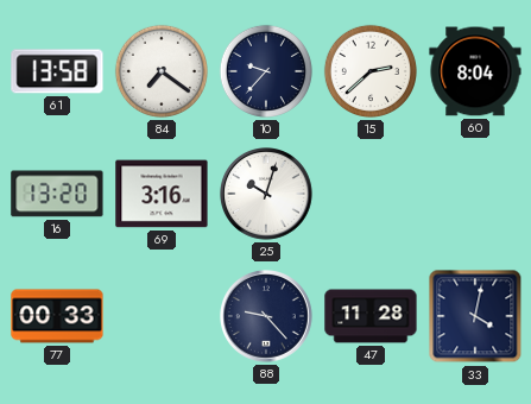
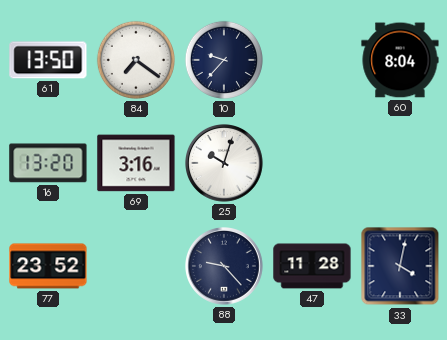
61: 13:58 -> 13:50 (48, 60)
15: 2:38 -> none (371, 71)
77: 00:33 -> 23:52 (48, 266)
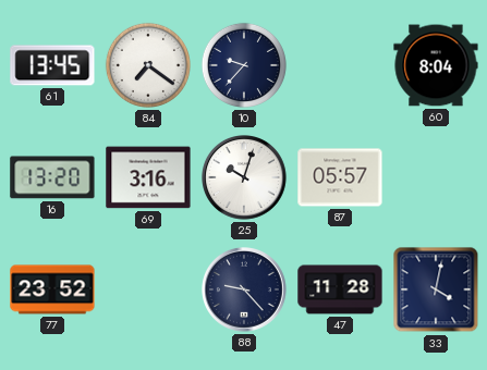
61: 13:50 -> 13:45 (52, 65)
87: none -> 05:57 (340, 177)
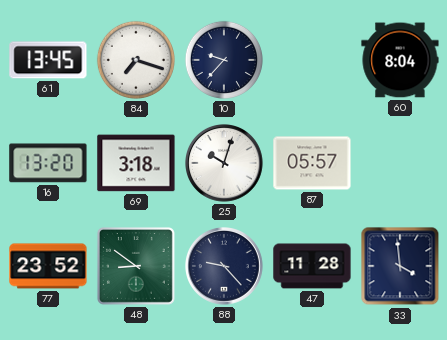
84: 7:21 -> 7:18 (136, 60)
69: 3:16 -> 3:18 (136, 163)
48: none -> 8:51 (136, 266)
33: 4:02 -> 3:59 (400, 266)
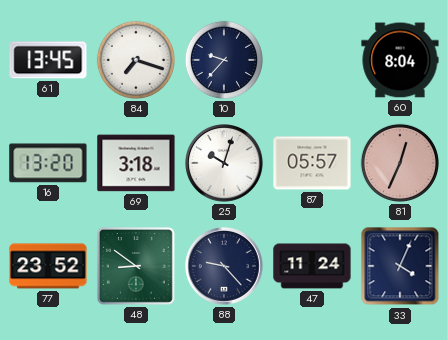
81: none -> 12:34 (400, 163)
47: 11:28 -> 11:24 (312, 266)
33: 3:59 -> 4:04 (400, 266)
